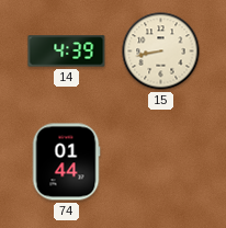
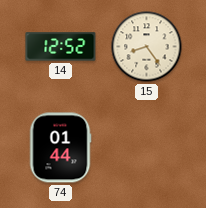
14: 4:39 -> 12:52 (61, 47)
15: 8:43 -> 8:24 (147, 47)
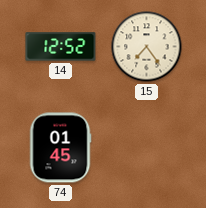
15: 8:24 -> 7:24 (147, 47)
74: 01:44 -> 01:45 (60, 148)
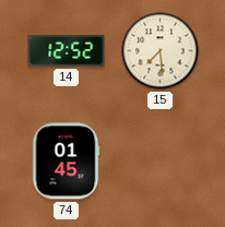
15: 7:24 -> 7:29 (161, 51)
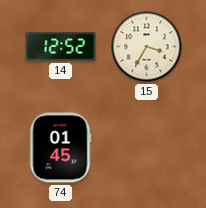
15: 7:29 -> 3:35 (147, 47)
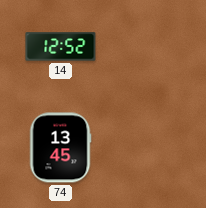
15: 3:35 -> none (147, 47)
74: 01:45 -> 13:45 (60, 148)
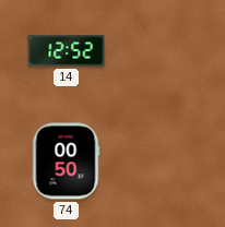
74: 13:45 -> 00:50 (66, 162)
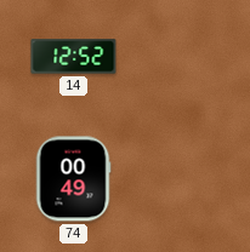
74: 00:50 -> 00:49 (73, 179)
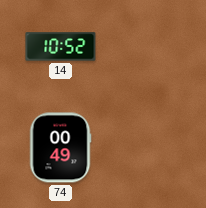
14: 12:52 -> 10:52 (61, 47)
